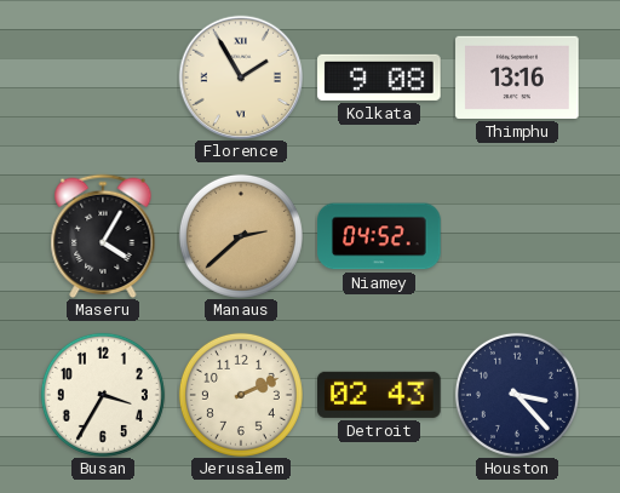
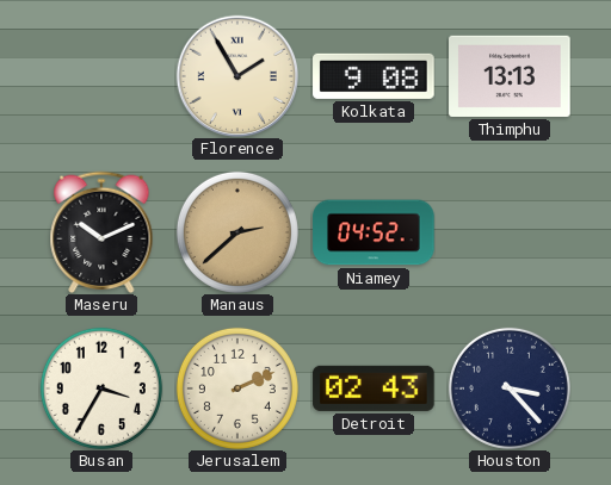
Thimphu: 13:16 -> 13:13 (510, 76)
Maseru: 4:05 -> 10:11 (101, 232)
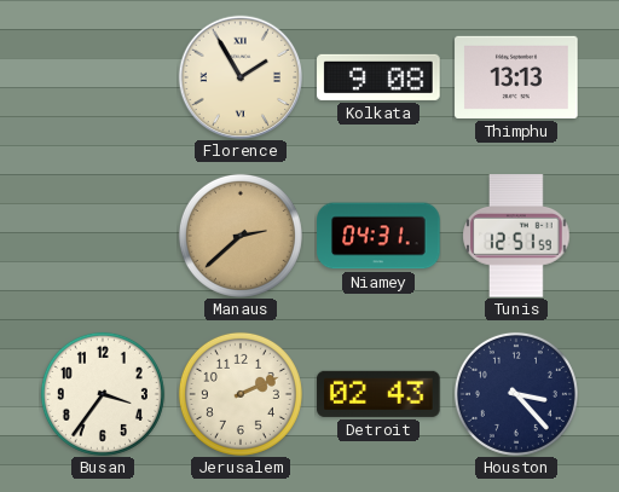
Maseru: 10:11 -> none (101, 232)
Niamey: 04:52 -> 04:31 (378, 236)
Tunis: none -> 12:51 (516, 236)
Busan: 3:35 -> 3:36 (103, 394)
